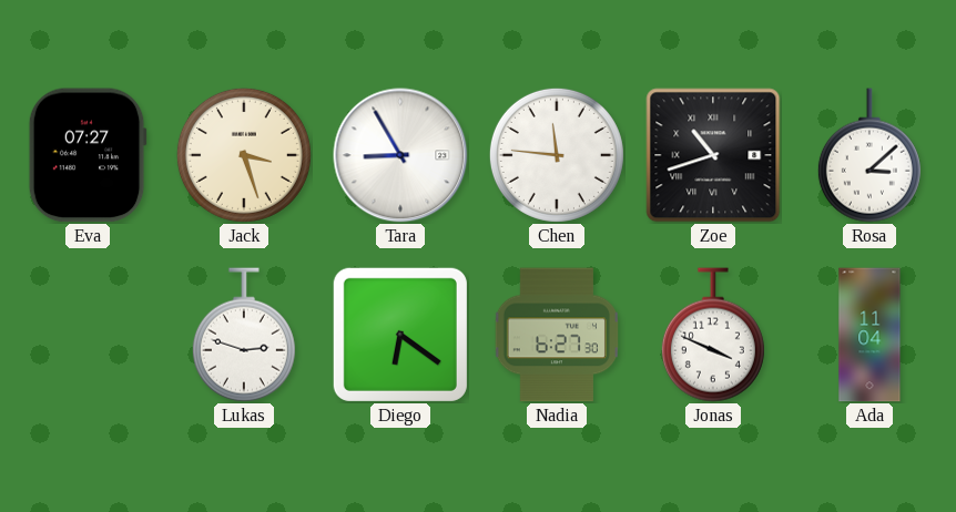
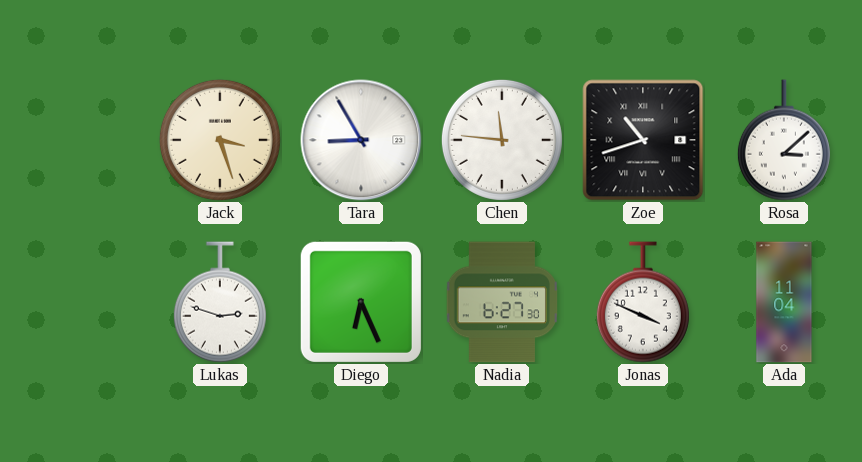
Eva: 07:27 -> none (88, 155)
Diego: 6:21 -> 6:26 (361, 302)
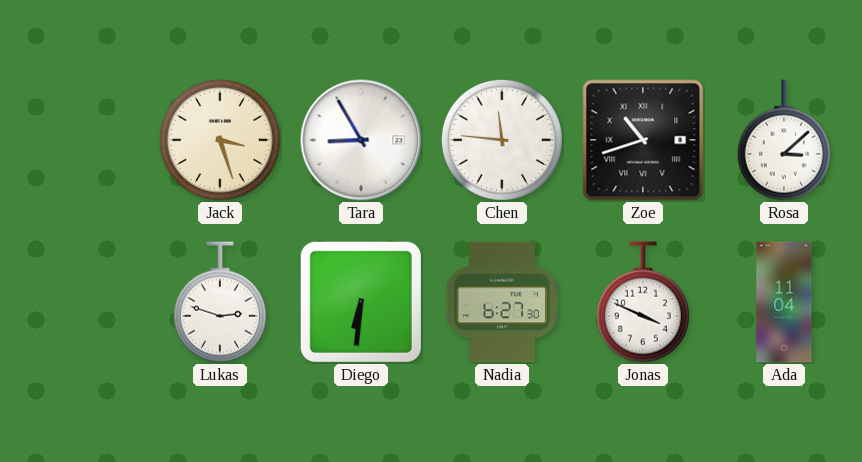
Diego: 6:26 -> 6:31 (361, 302)
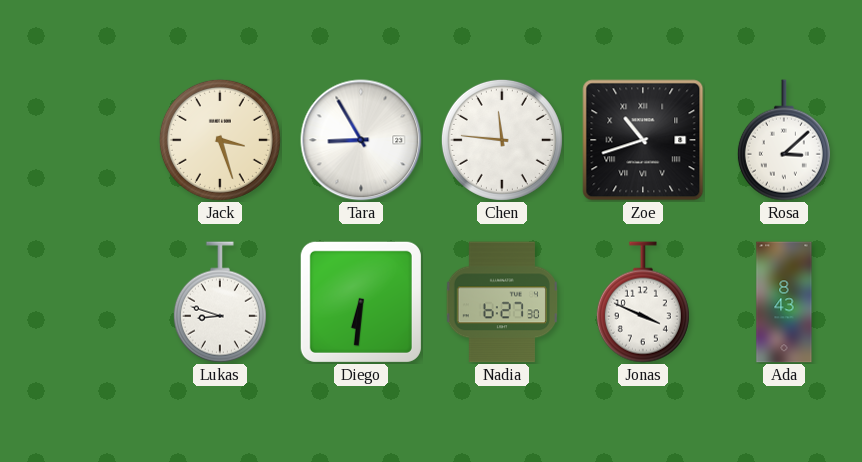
Lukas: 2:48 -> 8:48 (220, 302)
Ada: 11:04 -> 8:43 (784, 302)
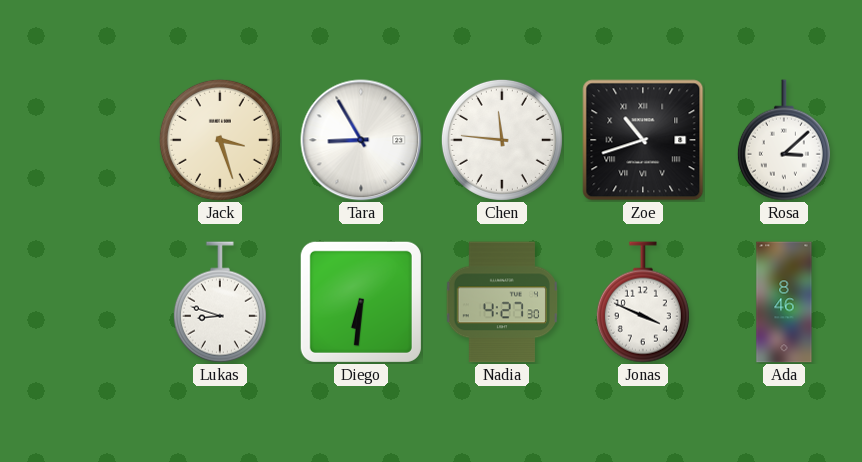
Nadia: 6:27 -> 4:27 (501, 302)
Ada: 8:43 -> 8:46 (784, 302)
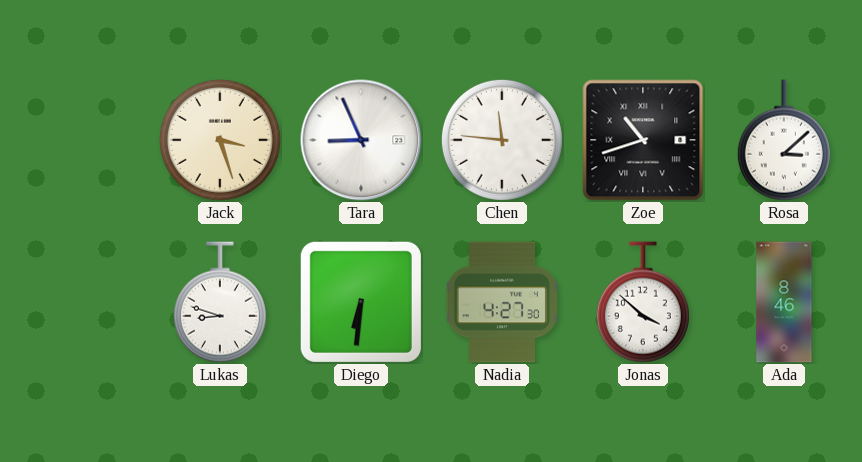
Tara: 8:55 -> 8:56 (361, 140)
Jonas: 3:49 -> 3:52 (643, 302)
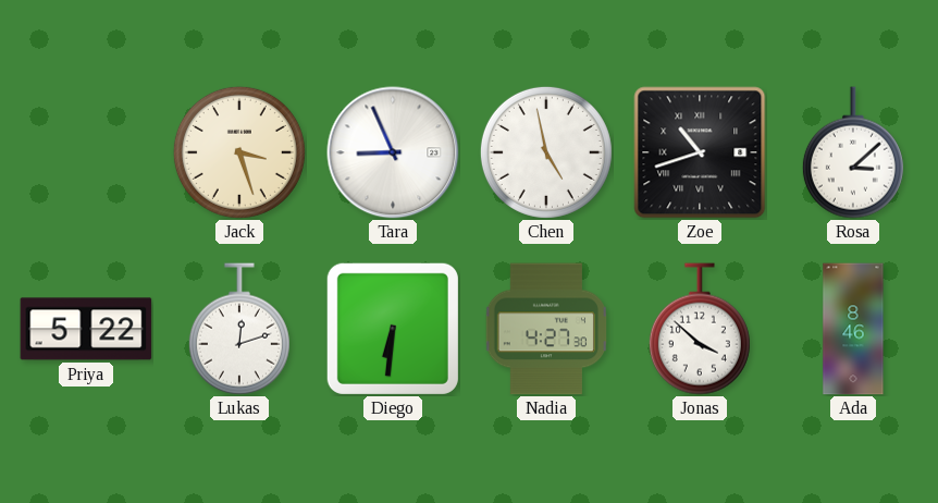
Chen: 11:46 -> 4:58 (546, 152)
Priya: none -> 5:22 (86, 329)
Lukas: 8:48 -> 12:12 (239, 329)
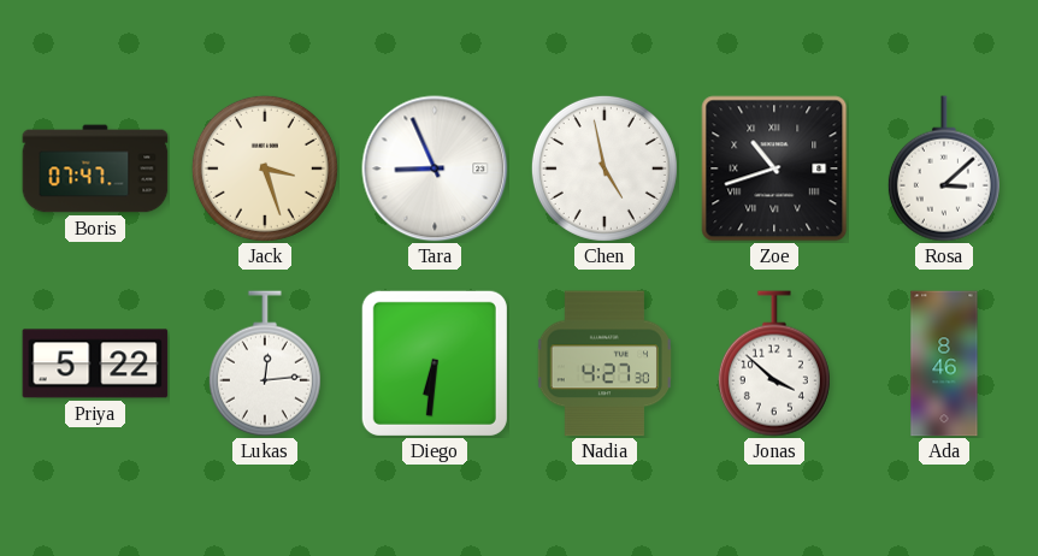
Boris: none -> 07:47 (95, 168)
Lukas: 12:12 -> 12:14 (265, 363)
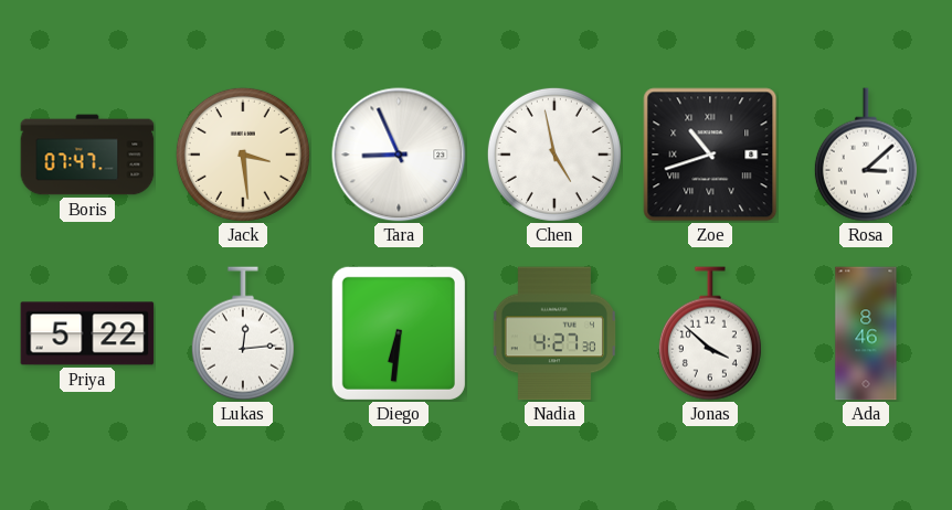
Jack: 3:27 -> 3:29 (243, 155)
